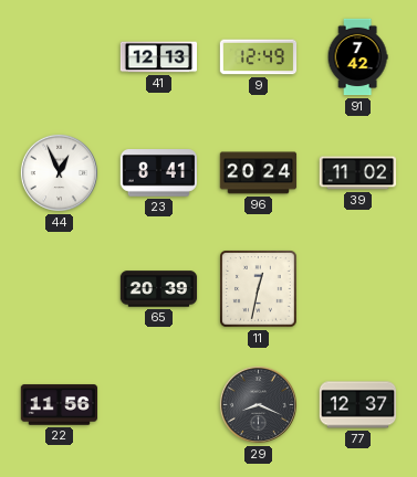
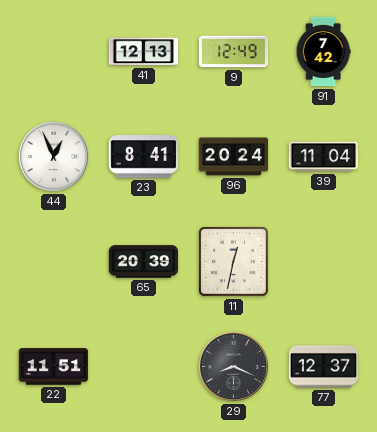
39: 11:02 -> 11:04 (324, 157)
22: 11:56 -> 11:51 (54, 367)
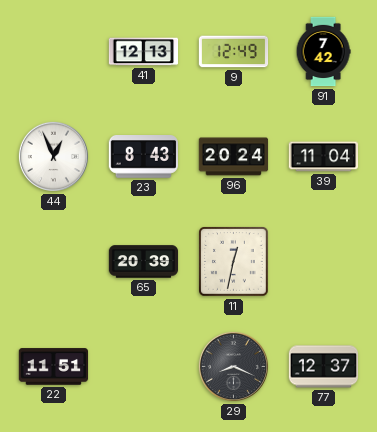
23: 8:41 -> 8:43 (143, 157)
